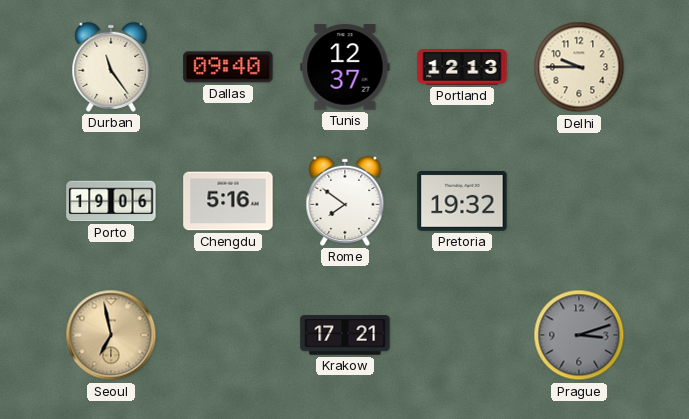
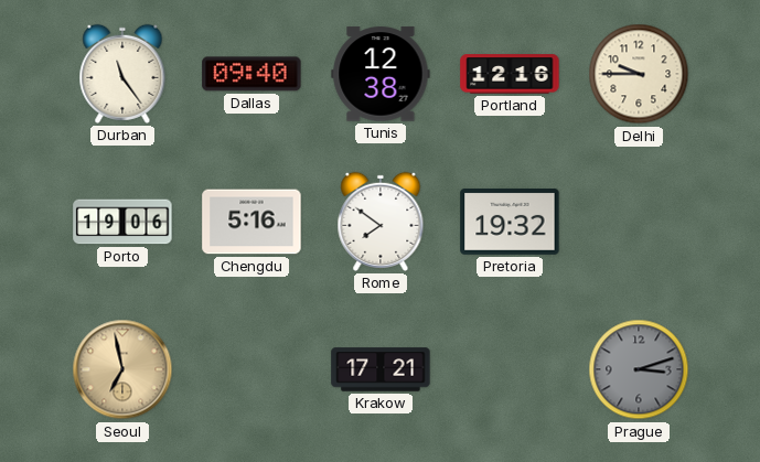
Tunis: 12:37 -> 12:38 (381, 74)
Portland: 12:13 -> 12:16 (510, 74)
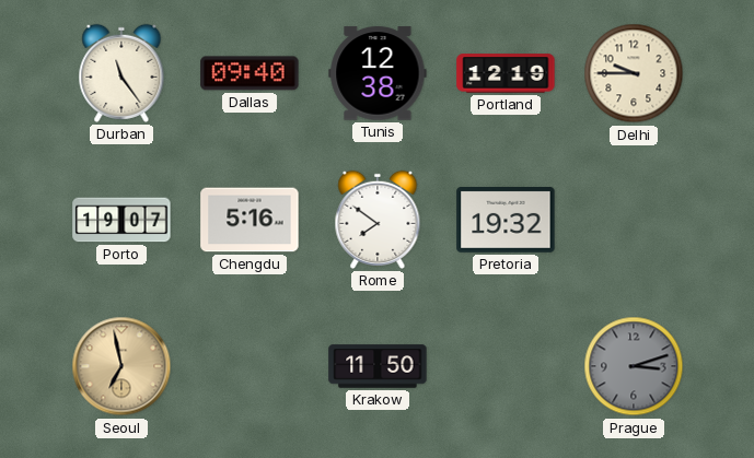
Portland: 12:16 -> 12:19 (506, 73)
Porto: 19:06 -> 19:07 (121, 220)
Krakow: 17:21 -> 11:50 (378, 366)
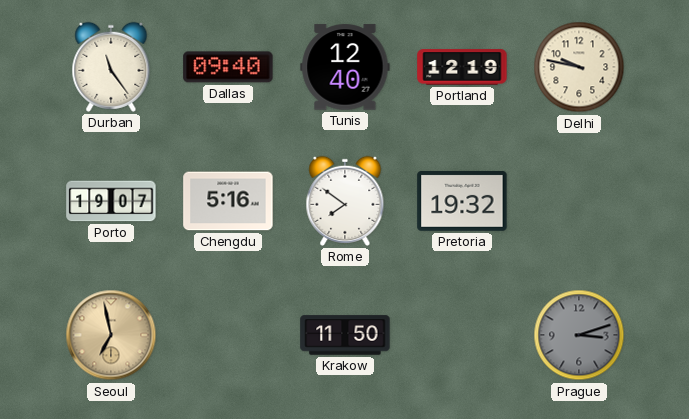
Tunis: 12:38 -> 12:40 (345, 67)
Delhi: 9:45 -> 9:47 (579, 67)
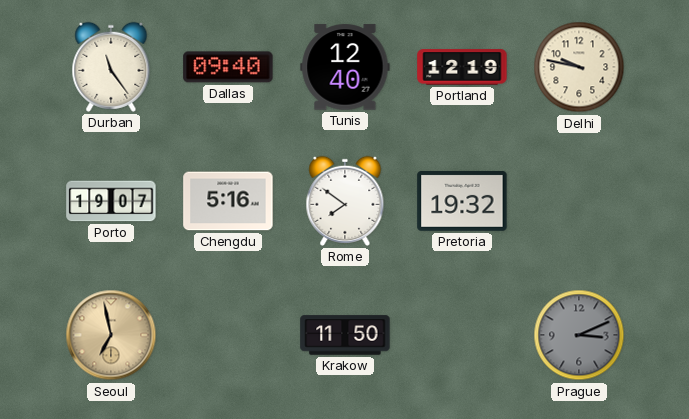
Prague: 3:12 -> 3:11 (579, 335)
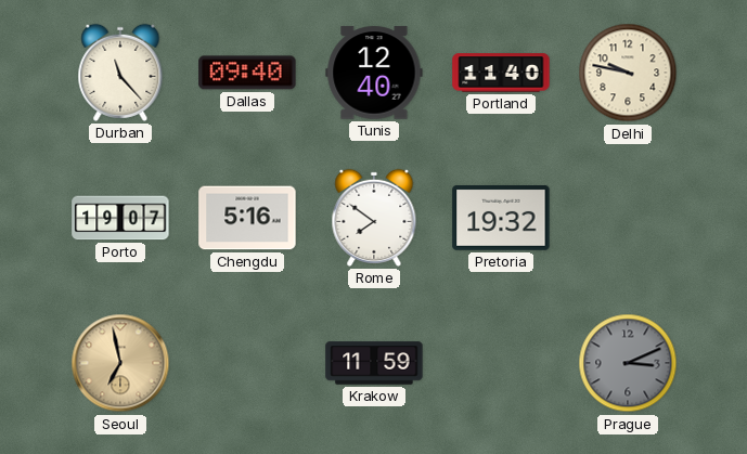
Durban: 11:24 -> 11:23 (120, 73)
Portland: 12:19 -> 11:40 (501, 73)
Krakow: 11:50 -> 11:59 (374, 363)
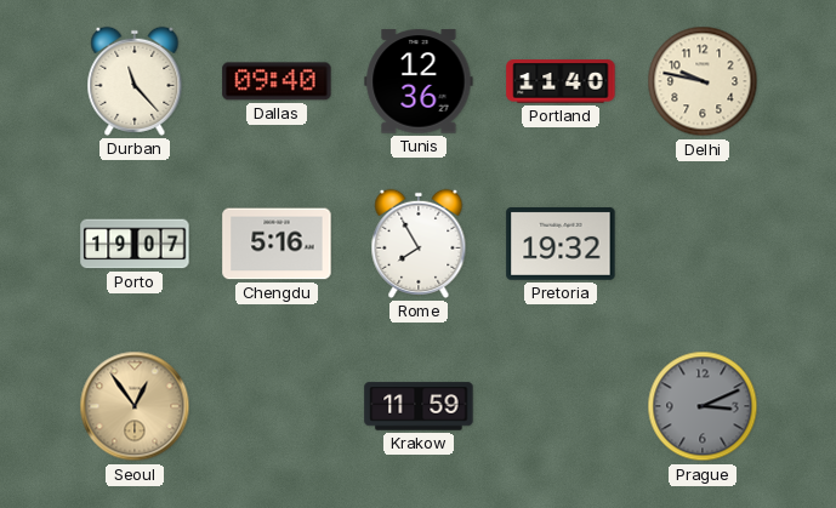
Tunis: 12:40 -> 12:36 (419, 81)
Rome: 7:51 -> 7:55 (419, 244)
Seoul: 6:58 -> 12:54 (135, 406)
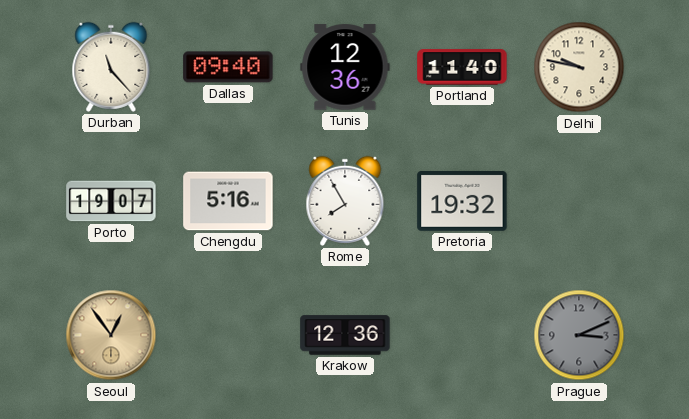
Krakow: 11:59 -> 12:36 (345, 335)
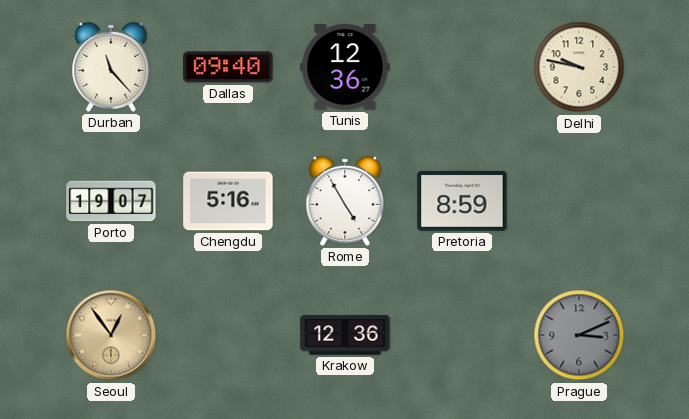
Portland: 11:40 -> none (462, 67)
Rome: 7:55 -> 4:55 (345, 201)
Pretoria: 19:32 -> 8:59 (462, 202)
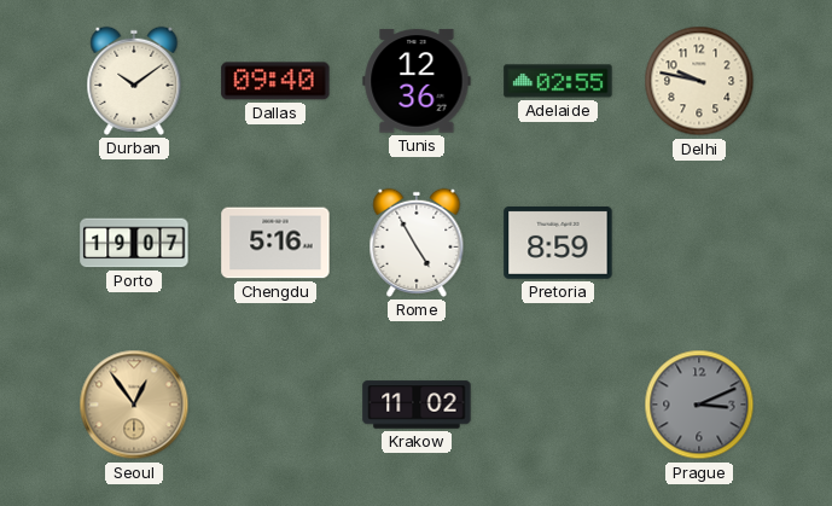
Durban: 11:23 -> 10:09 (134, 81)
Adelaide: none -> 02:55 (558, 81)
Krakow: 12:36 -> 11:02 (417, 405)
